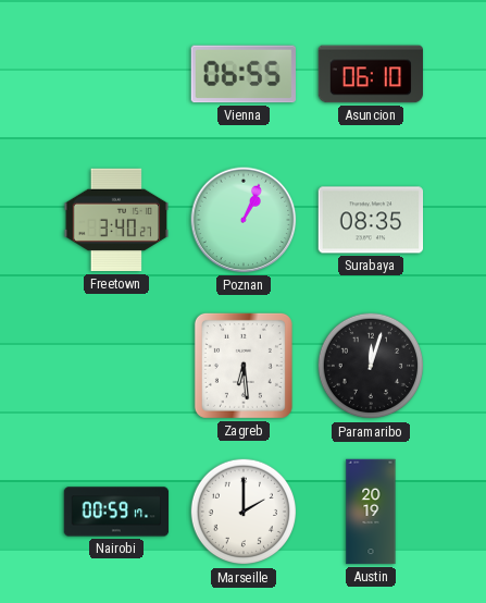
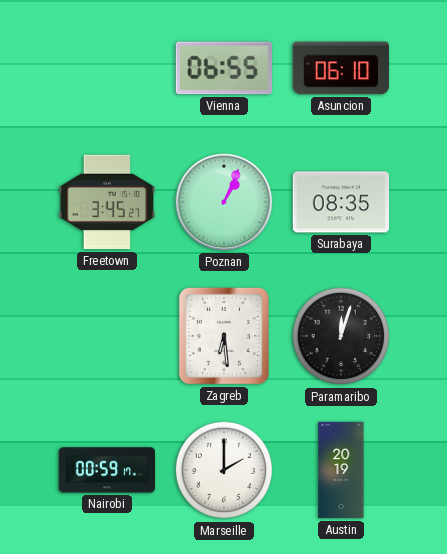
Freetown: 3:40 -> 3:45 (107, 202)
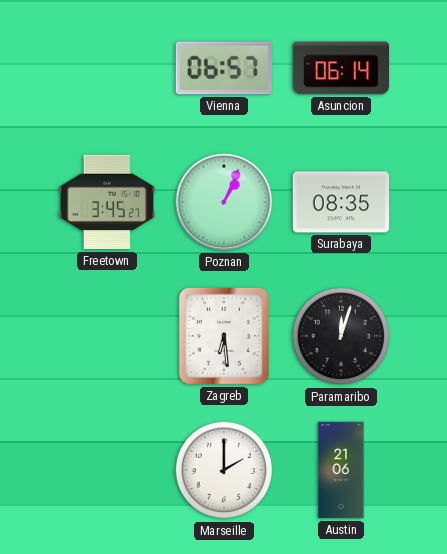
Vienna: 06:55 -> 06:57 (223, 68)
Asuncion: 06:10 -> 06:14 (340, 68)
Nairobi: 00:59 -> none (107, 470)
Austin: 20:19 -> 21:06 (341, 470)
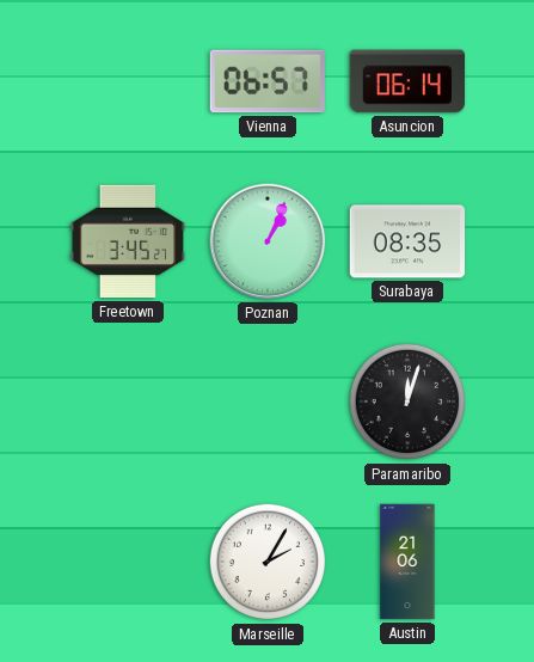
Zagreb: 6:29 -> none (224, 336)
Marseille: 2:00 -> 2:05 (268, 562)
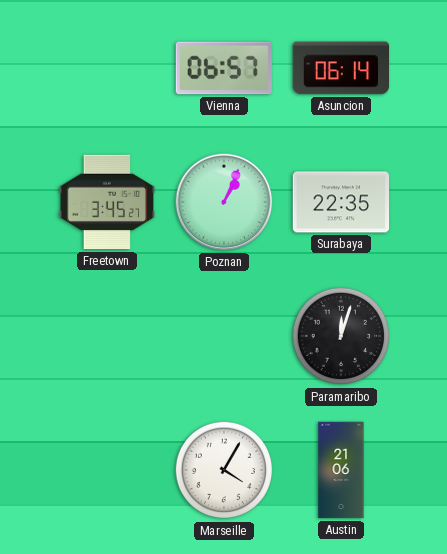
Surabaya: 08:35 -> 22:35 (341, 202)
Marseille: 2:05 -> 4:05 (224, 470)
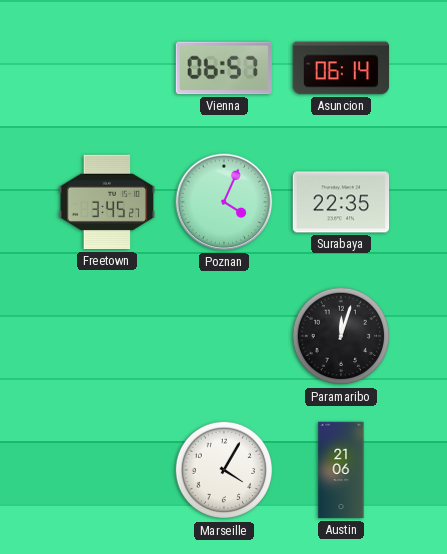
Poznan: 1:04 -> 4:04 (224, 202)
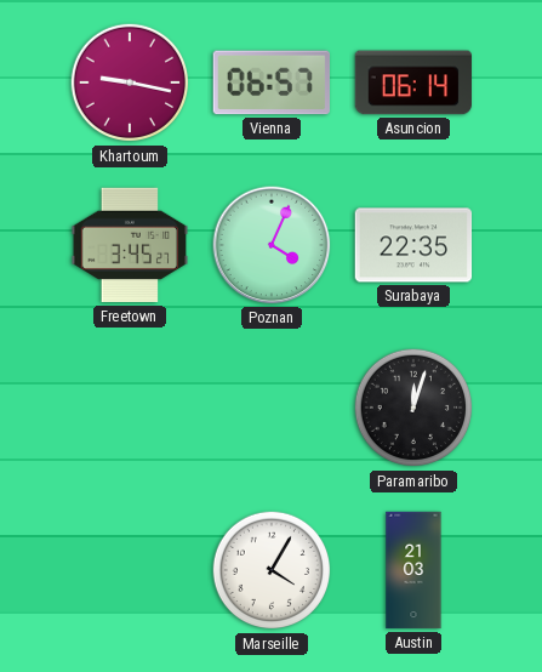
Khartoum: none -> 9:17 (130, 82)
Austin: 21:06 -> 21:03 (413, 570)
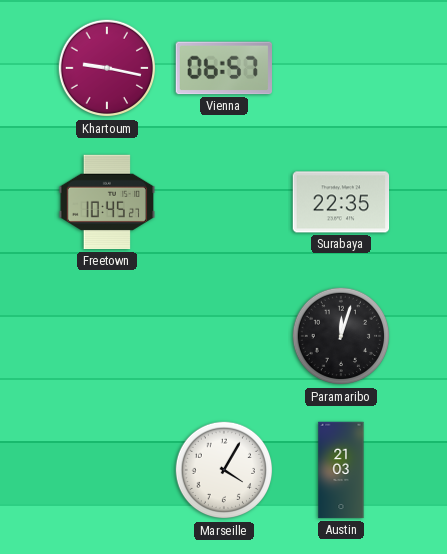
Asuncion: 06:14 -> none (412, 82)
Freetown: 3:45 -> 10:45 (107, 202)
Poznan: 4:04 -> none (272, 245)
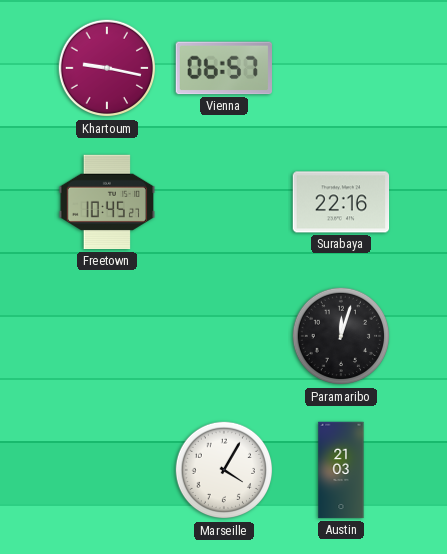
Surabaya: 22:35 -> 22:16 (341, 202)
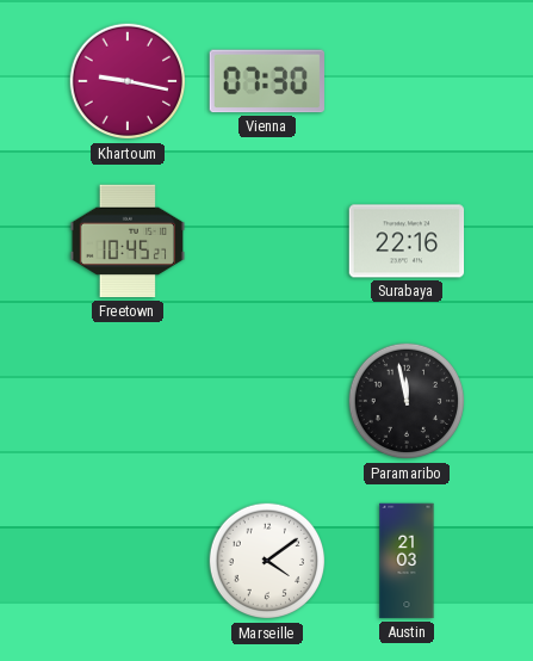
Vienna: 06:57 -> 07:30 (266, 81)
Paramaribo: 12:03 -> 11:58 (407, 401)
Marseille: 4:05 -> 4:09 (267, 561)
